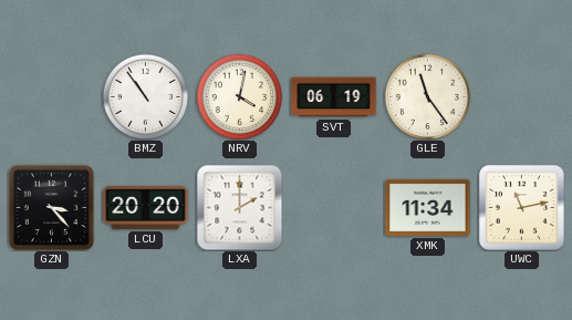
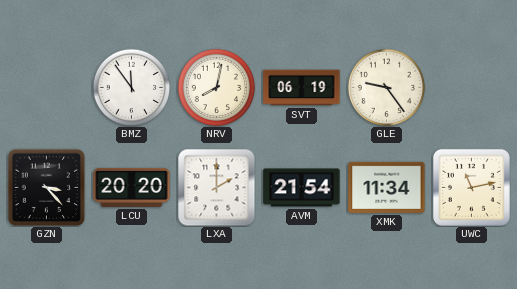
BMZ: 10:54 -> 11:54 (131, 87)
NRV: 4:02 -> 8:02 (216, 87)
GLE: 11:24 -> 9:24 (386, 87)
AVM: none -> 21:54 (302, 188)
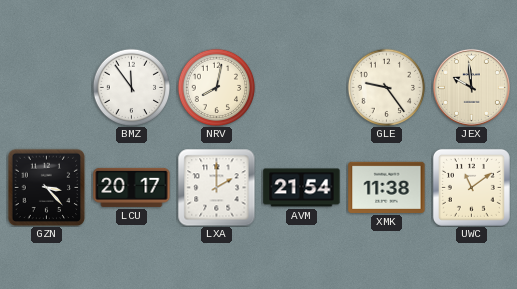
SVT: 06:19 -> none (302, 88)
JEX: none -> 9:59 (471, 87)
LCU: 20:20 -> 20:17 (132, 187)
XMK: 11:34 -> 11:38 (387, 187)
UWC: 11:13 -> 11:09 (471, 187)
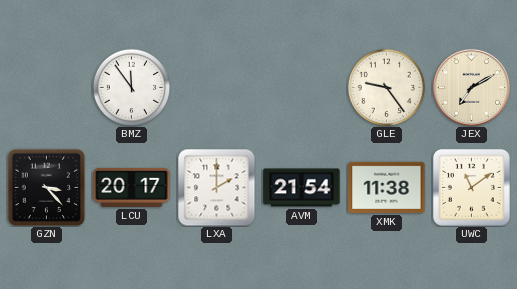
NRV: 8:02 -> none (216, 87)
JEX: 9:59 -> 7:10 (471, 87)
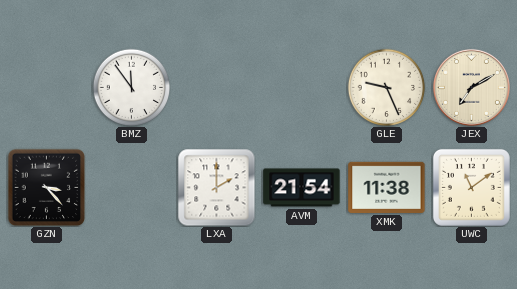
GLE: 9:24 -> 9:26 (386, 87)
LCU: 20:17 -> none (132, 187)
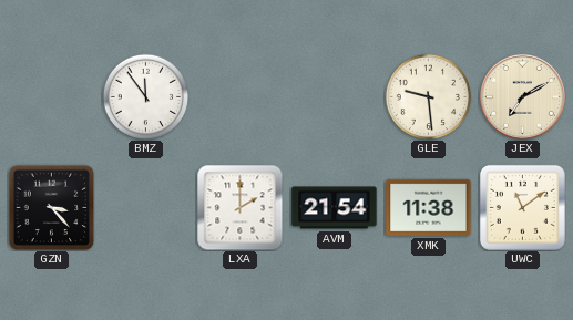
GLE: 9:26 -> 9:29 (428, 96)
